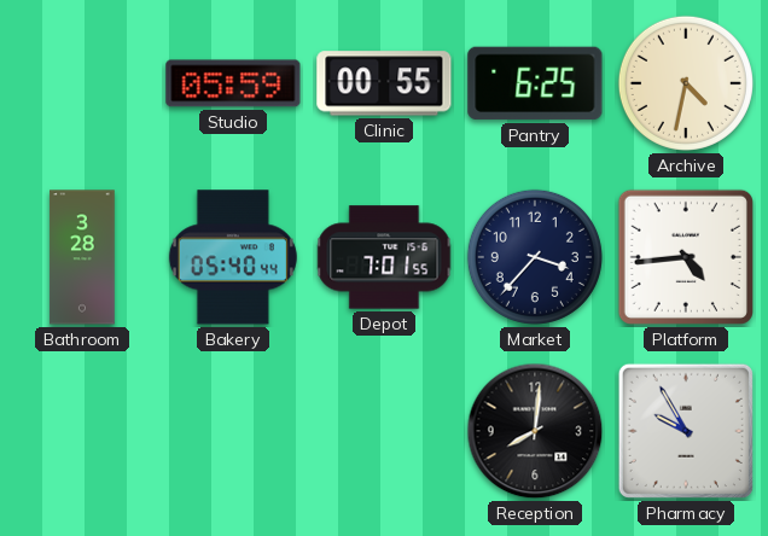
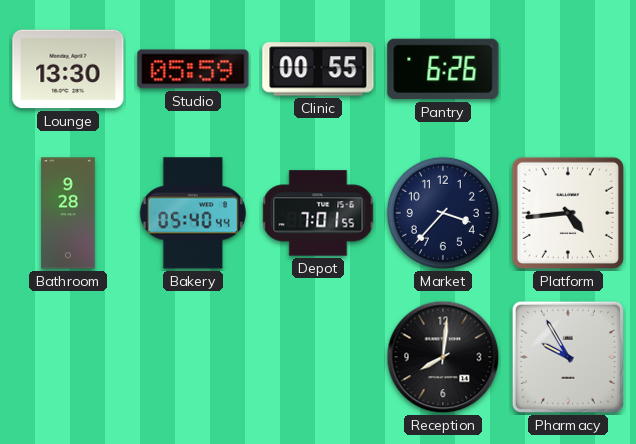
Lounge: none -> 13:30 (68, 69)
Pantry: 6:25 -> 6:26 (443, 69)
Archive: 4:32 -> none (686, 83)
Bathroom: 3:28 -> 9:28 (68, 213)
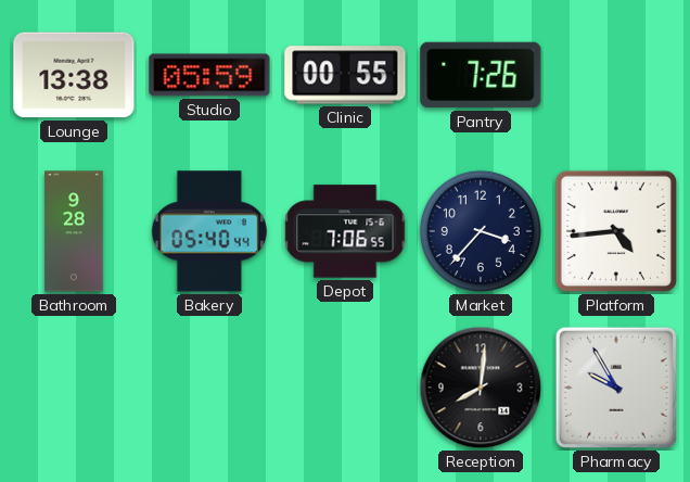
Lounge: 13:30 -> 13:38 (74, 75)
Pantry: 6:26 -> 7:26 (481, 75)
Depot: 7:01 -> 7:06 (345, 231)
